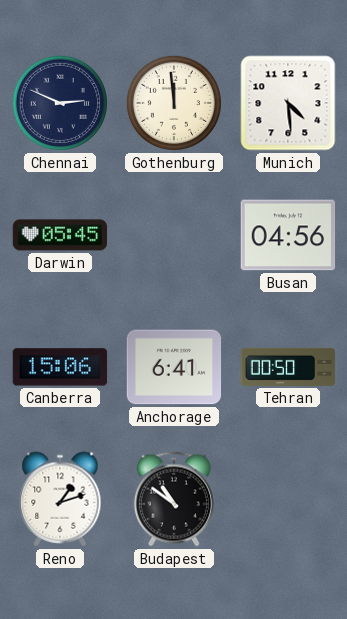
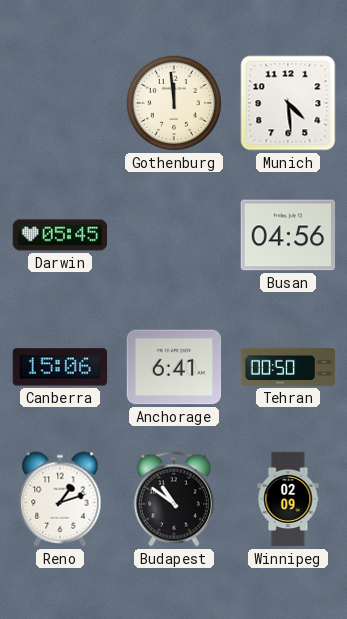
Chennai: 2:49 -> none (60, 103)
Winnipeg: none -> 02:09 (288, 499)
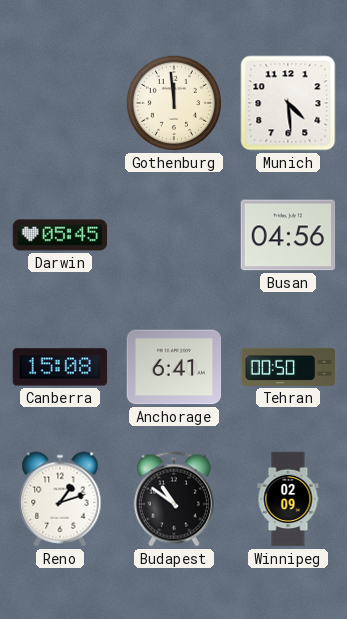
Canberra: 15:06 -> 15:08 (60, 367)
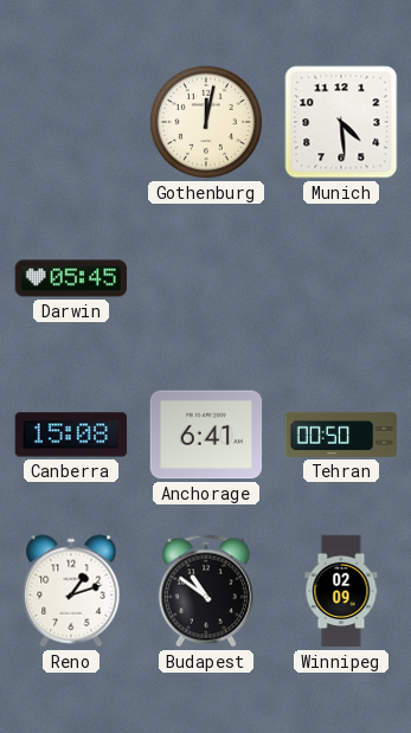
Gothenburg: 11:59 -> 12:02 (206, 122)
Busan: 04:56 -> none (288, 235)
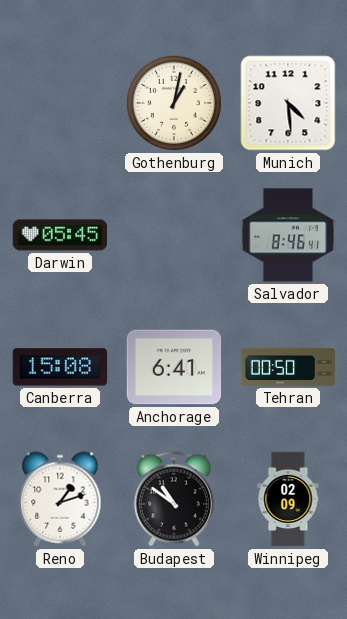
Gothenburg: 12:02 -> 1:02 (174, 103)
Salvador: none -> 8:46 (288, 235)
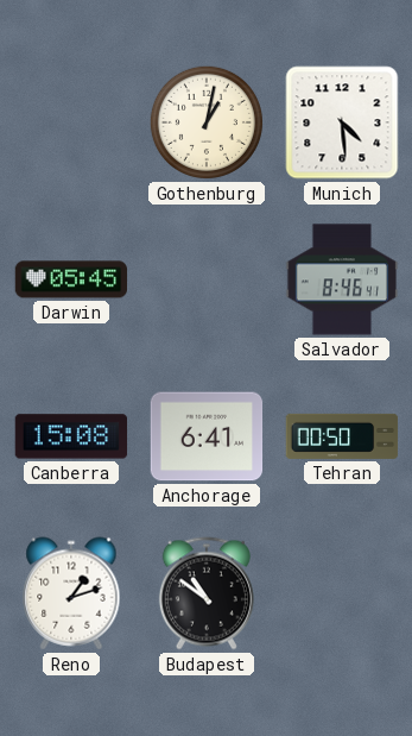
Winnipeg: 02:09 -> none (288, 499)
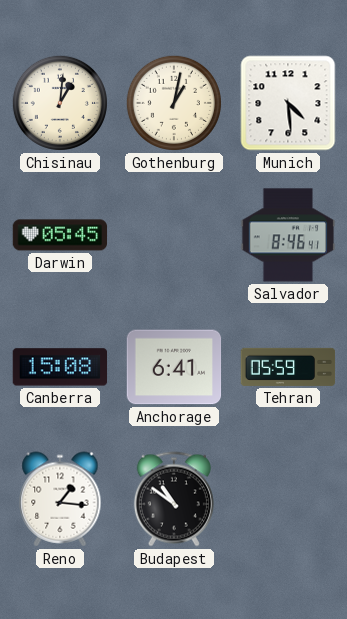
Chisinau: none -> 1:01 (60, 103)
Tehran: 00:50 -> 05:59 (288, 367)
Reno: 1:12 -> 1:16 (60, 499)
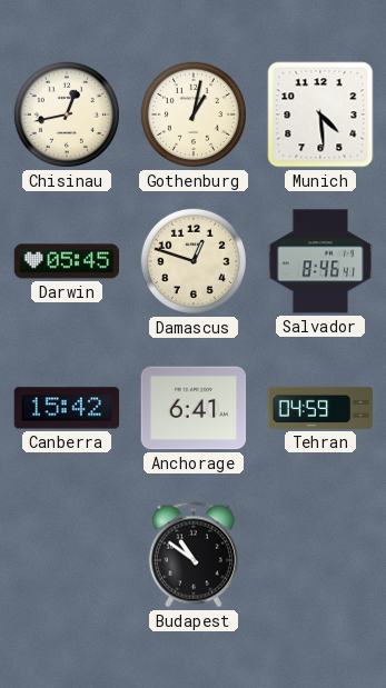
Chisinau: 1:01 -> 12:43 (67, 114)
Damascus: none -> 12:48 (194, 261)
Canberra: 15:08 -> 15:42 (67, 408)
Tehran: 05:59 -> 04:59 (320, 408)
Reno: 1:16 -> none (60, 499)
